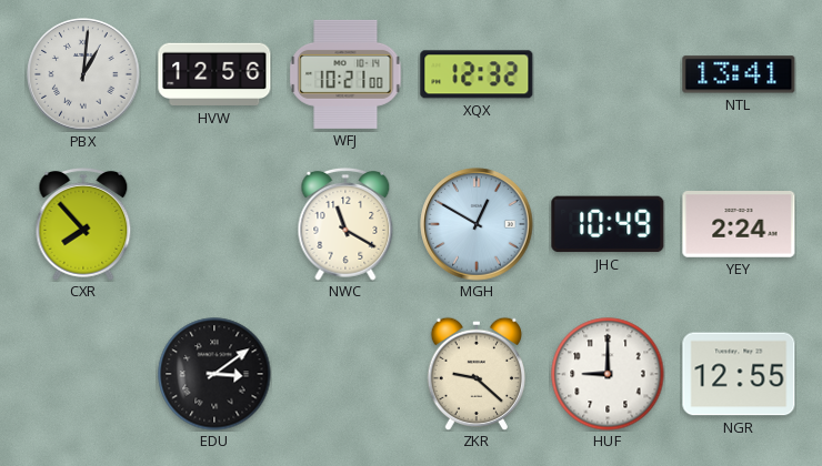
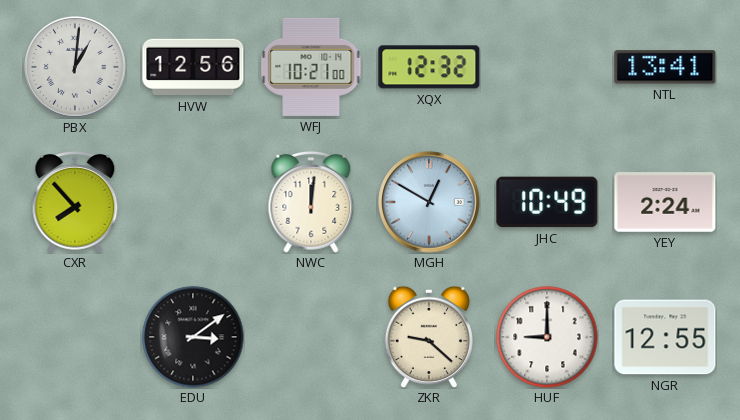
NWC: 11:20 -> 12:01 (311, 202)
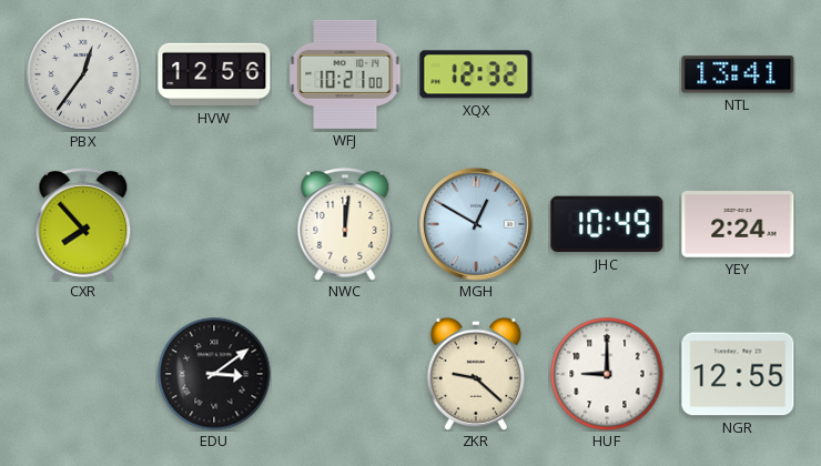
PBX: 1:01 -> 12:36 (83, 74)
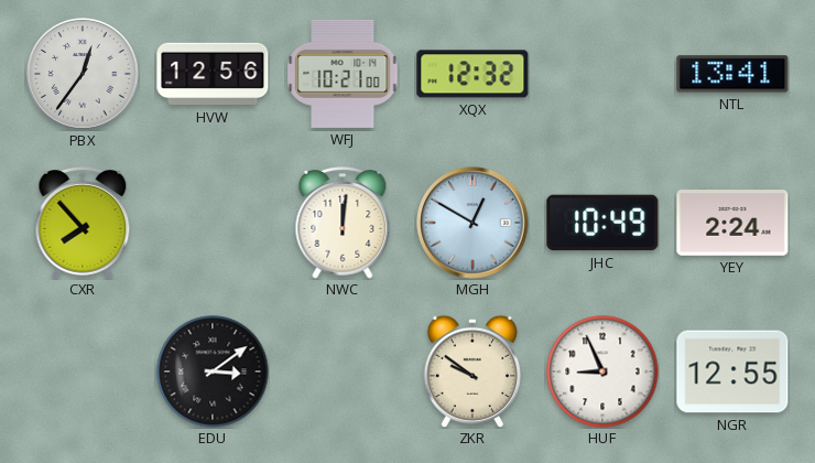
ZKR: 9:22 -> 9:51 (472, 370)
HUF: 9:00 -> 8:56 (602, 372)
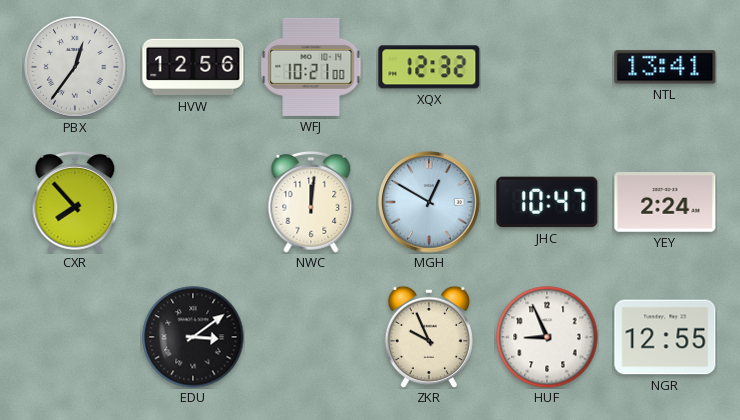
JHC: 10:49 -> 10:47 (547, 202)
ZKR: 9:51 -> 9:56 (429, 336)
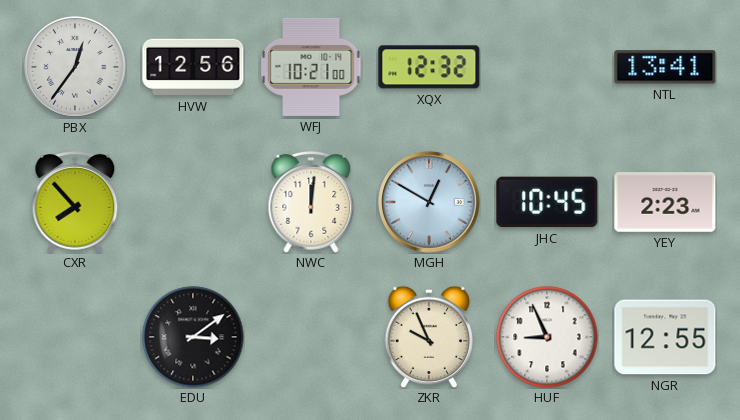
JHC: 10:47 -> 10:45 (547, 202)
YEY: 2:24 -> 2:23 (665, 203)
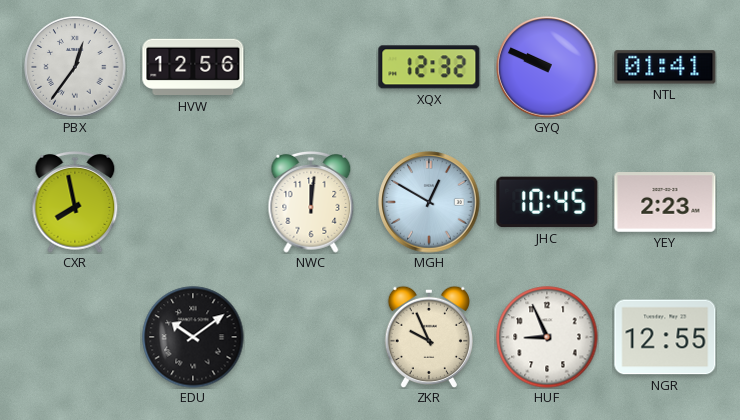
WFJ: 10:21 -> none (311, 67)
GYQ: none -> 9:49 (547, 67)
NTL: 13:41 -> 01:41 (665, 67)
CXR: 7:53 -> 7:58 (75, 202)
EDU: 3:09 -> 10:09 (193, 337)
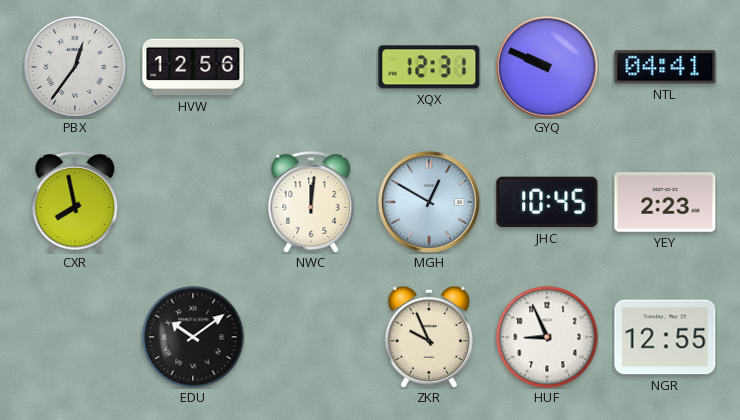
XQX: 12:32 -> 12:31 (429, 67)
NTL: 01:41 -> 04:41 (665, 67)
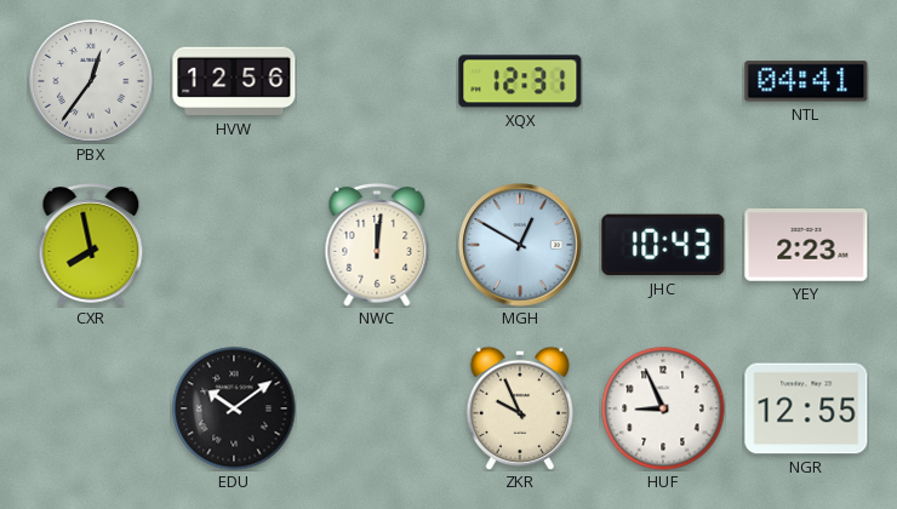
GYQ: 9:49 -> none (547, 67)
JHC: 10:45 -> 10:43 (663, 245)
